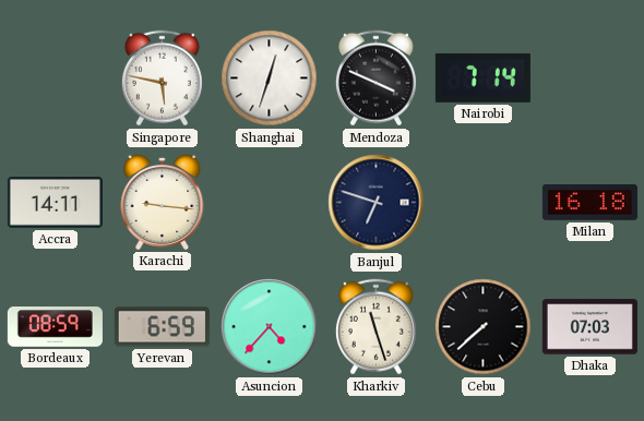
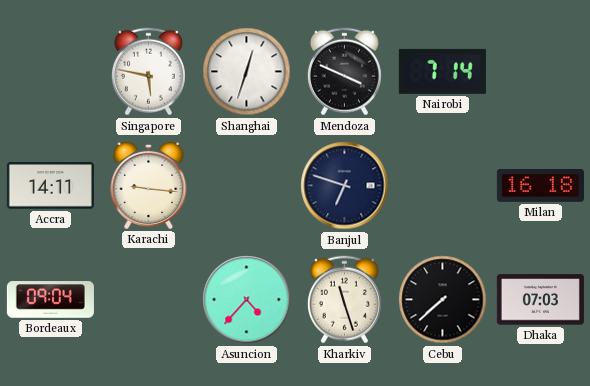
Bordeaux: 08:59 -> 09:04 (50, 300)
Yerevan: 6:59 -> none (162, 327)
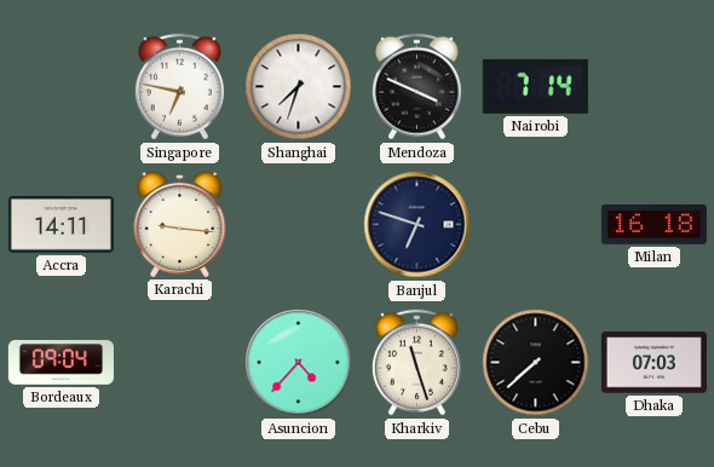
Singapore: 5:47 -> 6:47 (179, 87)
Shanghai: 12:33 -> 7:33 (299, 87)
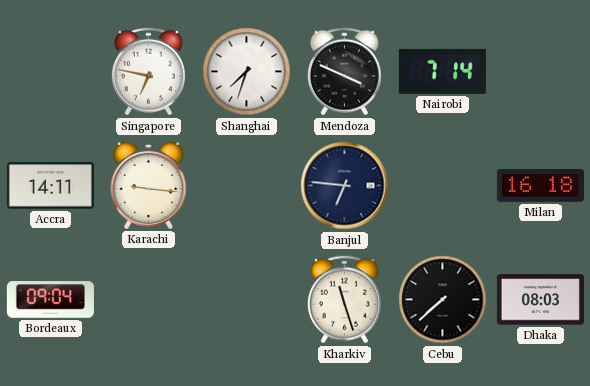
Banjul: 6:48 -> 6:46 (345, 186)
Asuncion: 4:37 -> none (299, 363)
Dhaka: 07:03 -> 08:03 (540, 300)
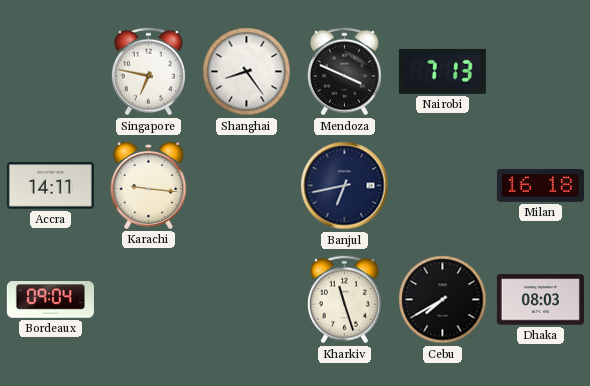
Shanghai: 7:33 -> 8:24 (247, 72)
Nairobi: 7:14 -> 7:13 (442, 71)
Banjul: 6:46 -> 6:43 (345, 186)
Cebu: 7:38 -> 7:40 (443, 300)
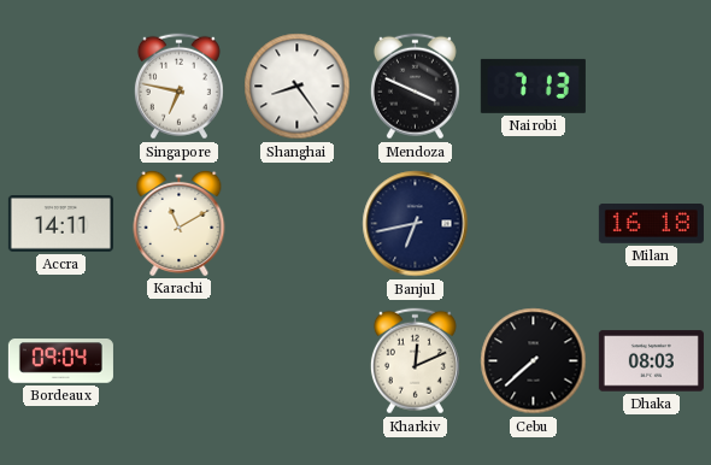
Karachi: 9:16 -> 11:10 (180, 223)
Kharkiv: 11:27 -> 12:11 (415, 361)
Cebu: 7:40 -> 7:38 (534, 361)
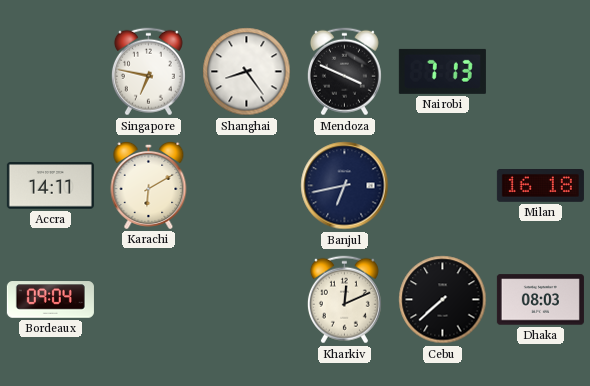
Karachi: 11:10 -> 6:10 (149, 185)
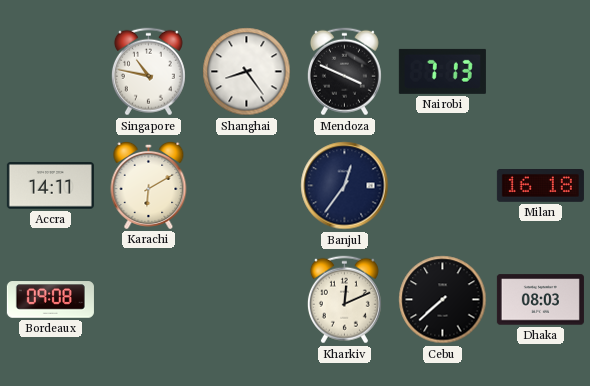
Singapore: 6:47 -> 10:47 (148, 72)
Banjul: 6:43 -> 12:36 (345, 186)
Bordeaux: 09:04 -> 09:08 (50, 300)
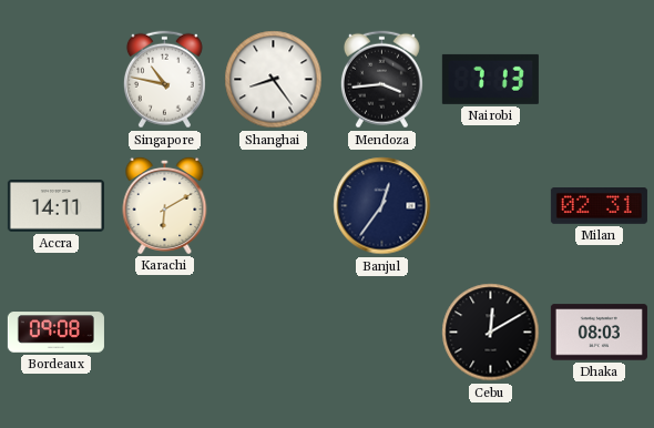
Mendoza: 3:49 -> 3:44 (381, 80)
Milan: 16:18 -> 02:31 (599, 206)
Kharkiv: 12:11 -> none (344, 300)
Cebu: 7:38 -> 12:10 (491, 333)
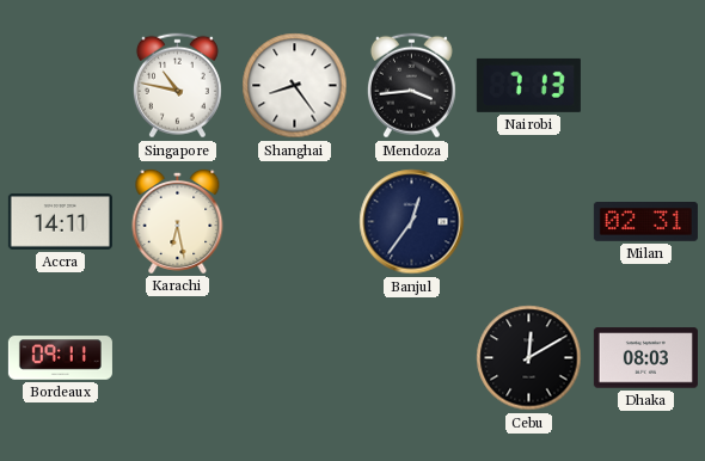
Karachi: 6:10 -> 6:28 (178, 221)
Bordeaux: 09:08 -> 09:11 (60, 358)
